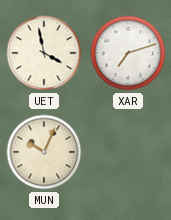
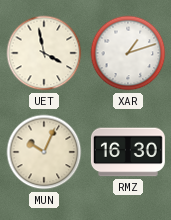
XAR: 7:12 -> 1:12 (128, 53)
RMZ: none -> 16:30 (128, 152)
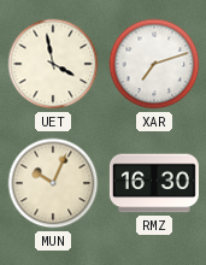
XAR: 1:12 -> 7:12 (154, 64)
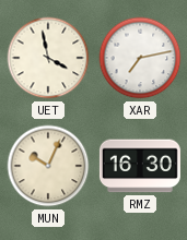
XAR: 7:12 -> 7:13 (140, 58)
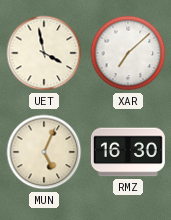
XAR: 7:13 -> 7:08 (128, 53)
MUN: 10:04 -> 5:04 (44, 152)
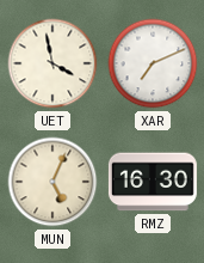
XAR: 7:08 -> 7:11 (153, 63)
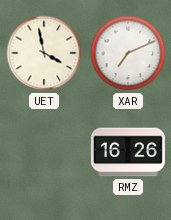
MUN: 5:04 -> none (52, 182)
RMZ: 16:30 -> 16:26 (128, 152)
